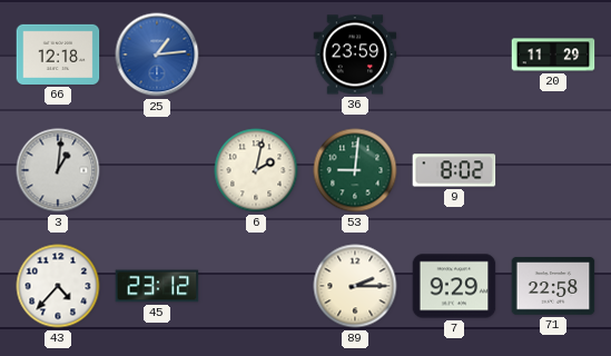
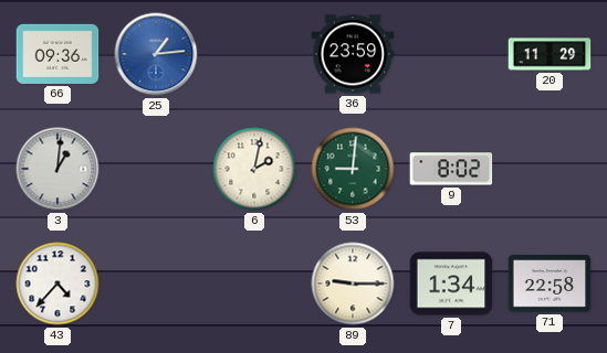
66: 12:18 -> 09:36 (57, 54)
45: 23:12 -> none (157, 286)
89: 2:15 -> 9:15 (353, 284)
7: 9:29 -> 1:34 (451, 284)
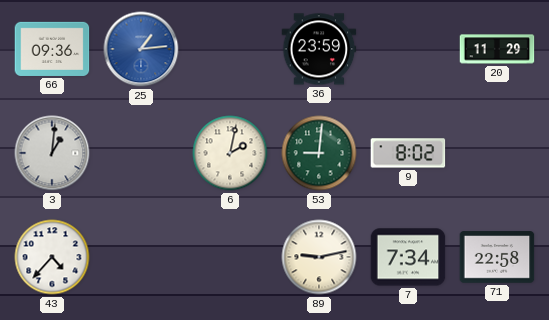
89: 9:15 -> 9:13 (319, 257)
7: 1:34 -> 7:34 (408, 257)
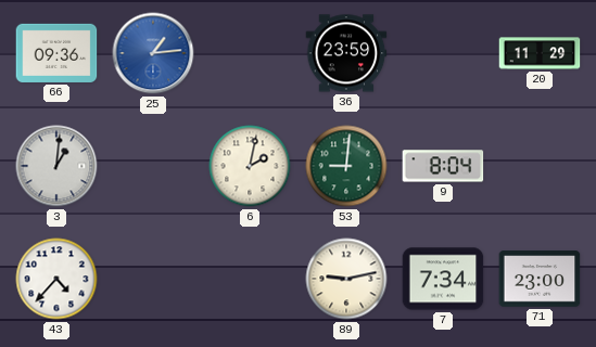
9: 8:02 -> 8:04 (443, 166)
71: 22:58 -> 23:00 (540, 279)
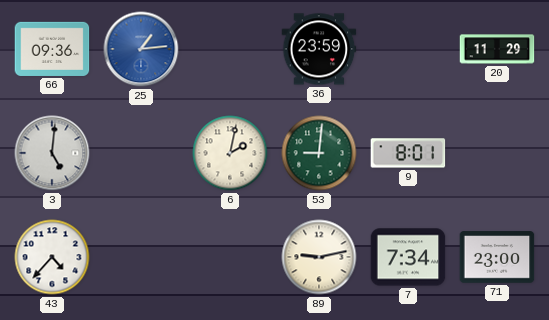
3: 1:01 -> 5:01 (52, 153)
9: 8:04 -> 8:01 (408, 153)
